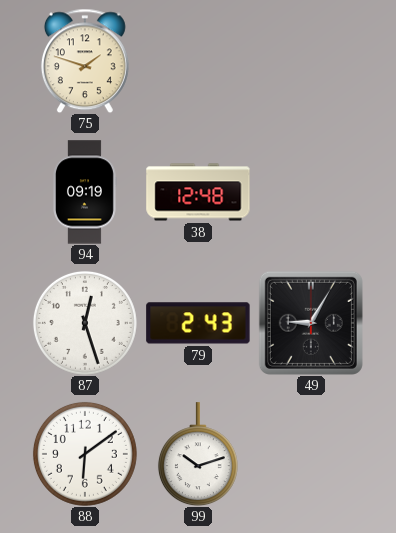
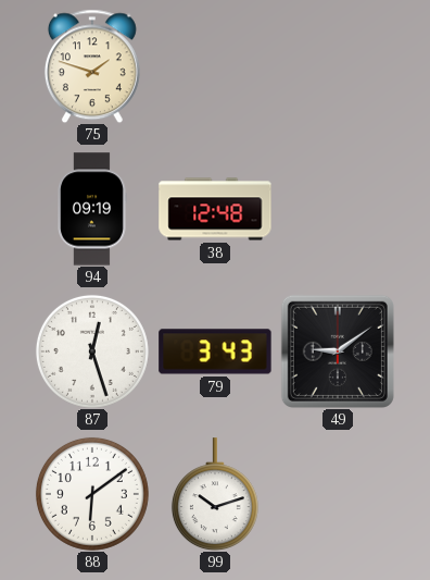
79: 2:43 -> 3:43 (215, 351)
49: 9:05 -> 9:09 (338, 351)
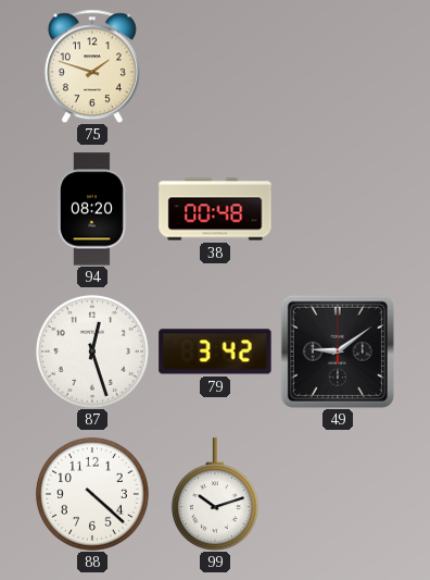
94: 09:19 -> 08:20 (92, 209)
38: 12:48 -> 00:48 (215, 209)
79: 3:43 -> 3:42 (215, 351)
88: 6:09 -> 4:22 (92, 494)
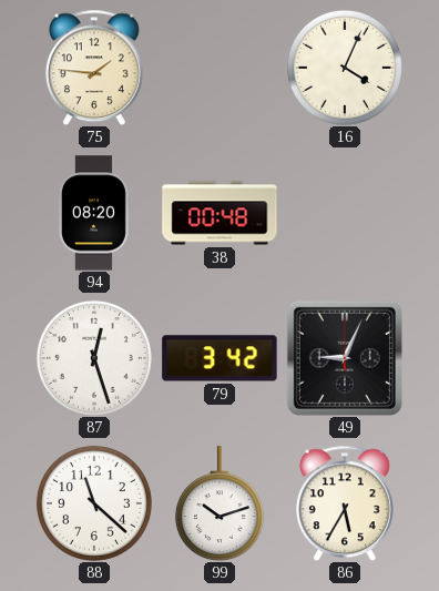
75: 1:48 -> 1:46 (94, 68)
16: none -> 4:04 (345, 68)
49: 9:09 -> 9:04 (345, 358)
88: 4:22 -> 11:22 (94, 503)
86: none -> 5:35 (345, 503)
